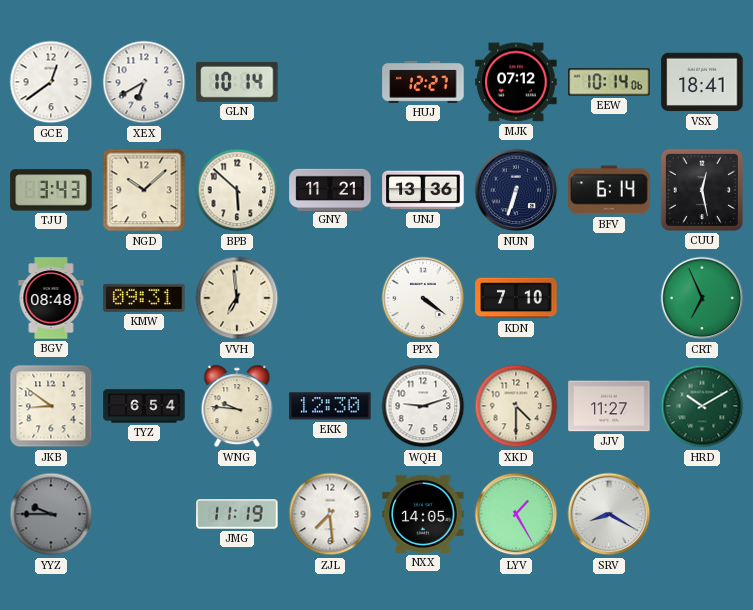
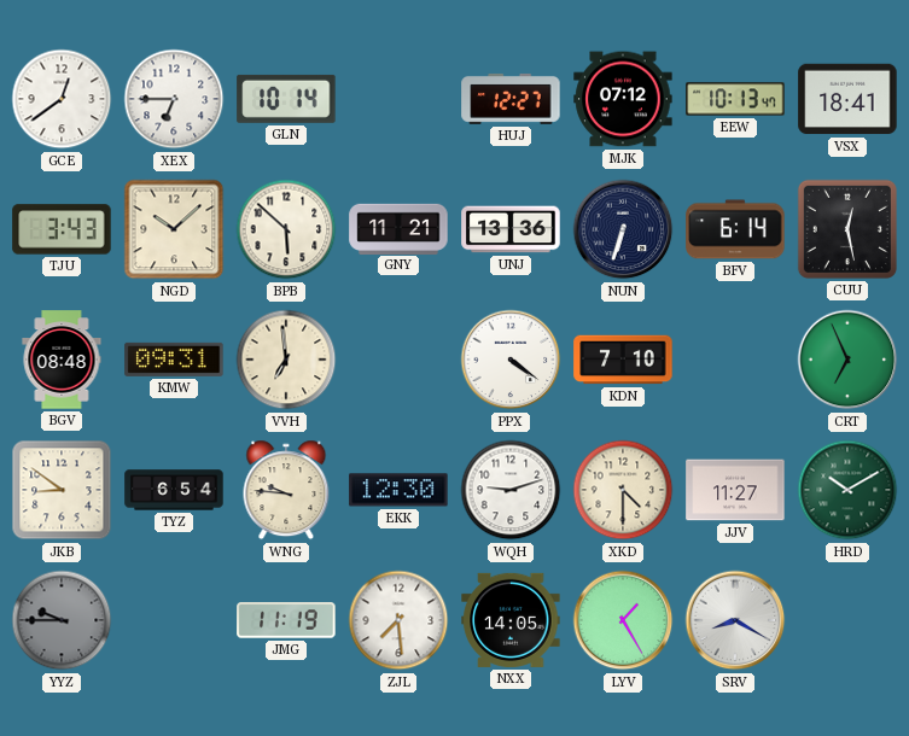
XEX: 6:40 -> 6:45 (174, 99)
EEW: 10:14 -> 10:13 (735, 99)
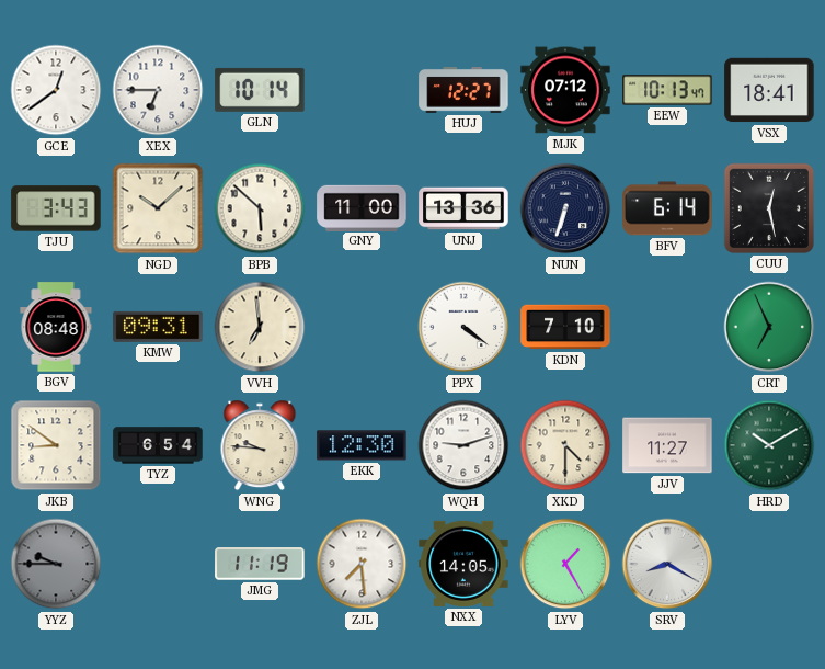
GNY: 11:21 -> 11:00 (362, 207)
